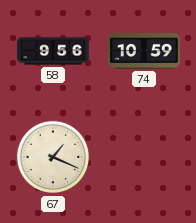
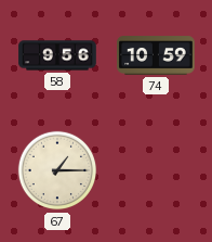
67: 1:19 -> 1:15 (57, 170)
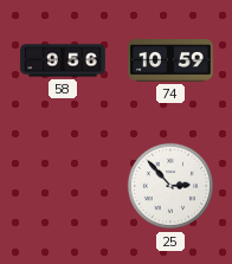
67: 1:15 -> none (57, 170)
25: none -> 2:53 (170, 186)
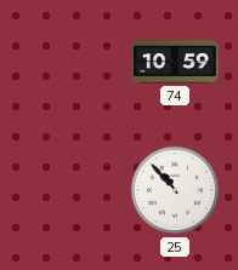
58: 9:56 -> none (63, 60)
25: 2:53 -> 10:53 (175, 190)
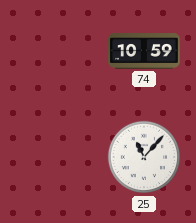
25: 10:53 -> 11:07 (144, 157)
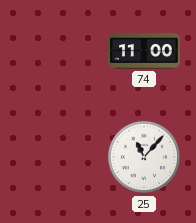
74: 10:59 -> 11:00 (144, 51)
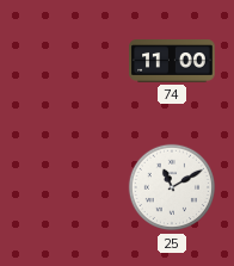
25: 11:07 -> 11:10 (172, 187)
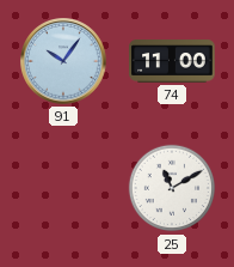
91: none -> 10:06 (64, 62)
